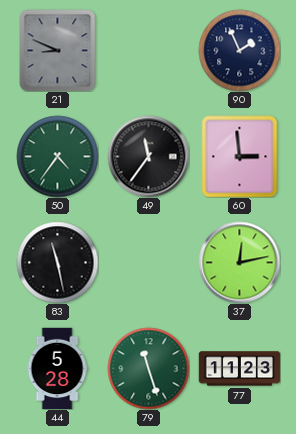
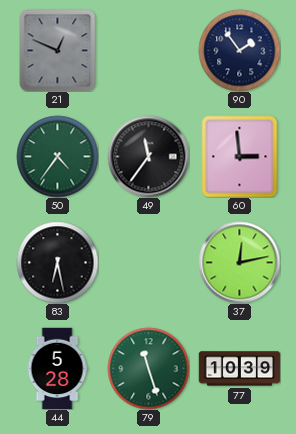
21: 8:49 -> 12:49 (58, 50)
90: 1:56 -> 1:54 (239, 50)
83: 11:28 -> 6:28 (57, 262)
77: 11:23 -> 10:39 (239, 369)
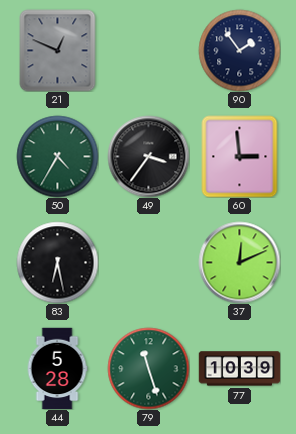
50: 4:36 -> 4:35 (57, 156)
49: 11:36 -> 3:36 (148, 156)
37: 12:13 -> 12:11 (239, 262)
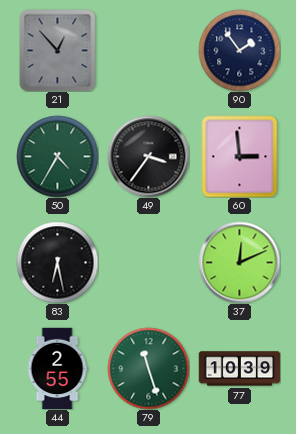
21: 12:49 -> 12:53 (58, 50)
44: 5:28 -> 2:55 (57, 368)
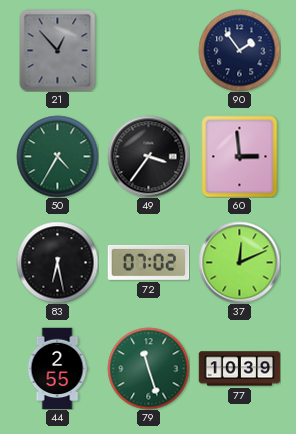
72: none -> 07:02 (148, 262)
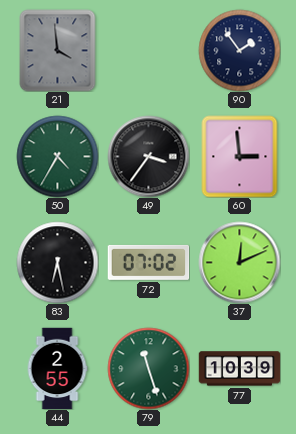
21: 12:53 -> 3:59 (58, 50)
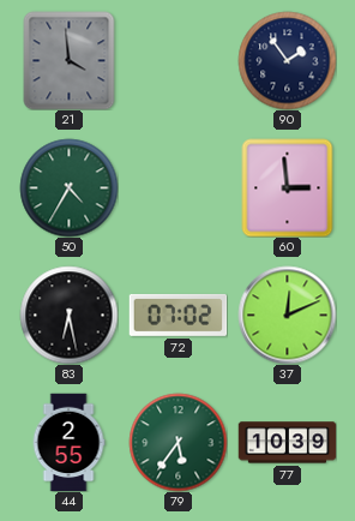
49: 3:36 -> none (148, 156)
79: 11:27 -> 5:36 (177, 442)
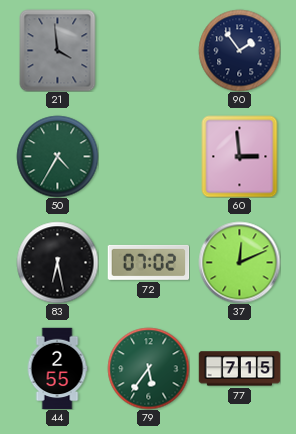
77: 10:39 -> 7:15 (239, 369)
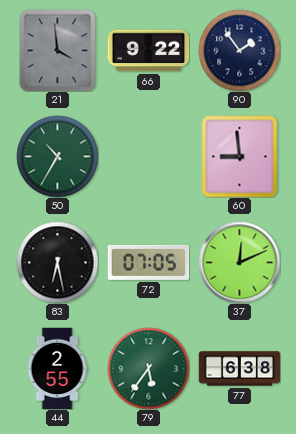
66: none -> 9:22 (148, 51)
50: 4:35 -> 10:35 (57, 156)
60: 2:59 -> 8:59 (240, 156)
72: 07:02 -> 07:05 (148, 262)
77: 7:15 -> 6:38 (239, 369)
